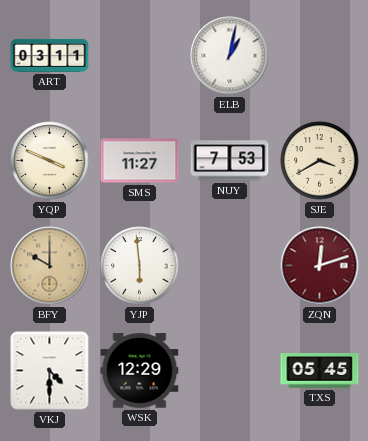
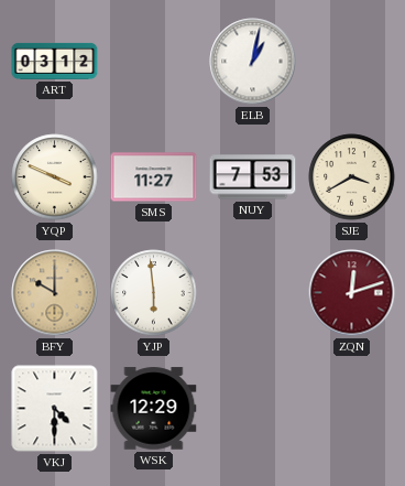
ART: 03:11 -> 03:12 (55, 61)
TXS: 05:45 -> none (320, 371)
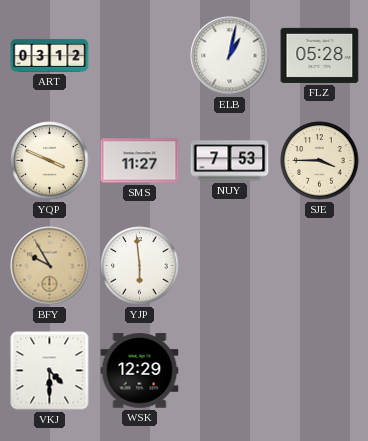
FLZ: none -> 05:28 (320, 55)
SJE: 3:40 -> 3:45 (320, 161)
BFY: 10:00 -> 9:55 (50, 266)
ZQN: 12:12 -> none (352, 293)
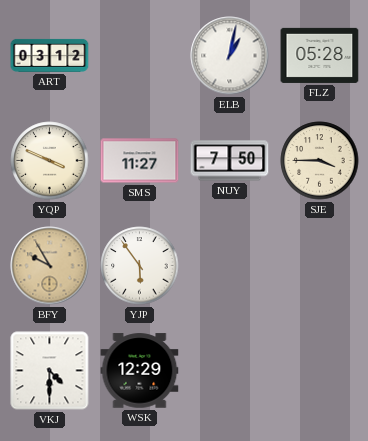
NUY: 7:53 -> 7:50 (230, 161)
YJP: 5:59 -> 5:54 (140, 266)
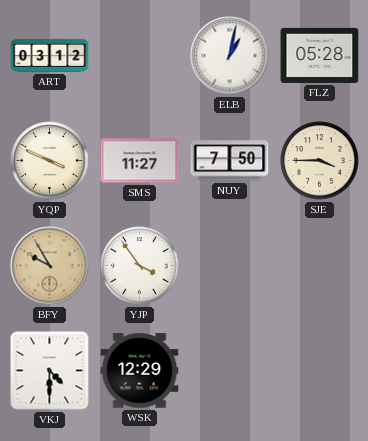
YJP: 5:54 -> 3:54 (140, 266)
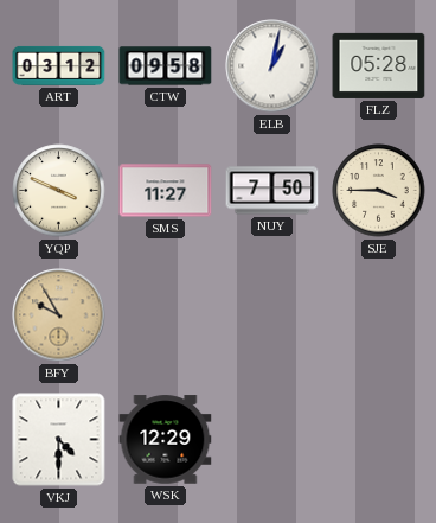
CTW: none -> 09:58 (166, 66)
YJP: 3:54 -> none (140, 266)
